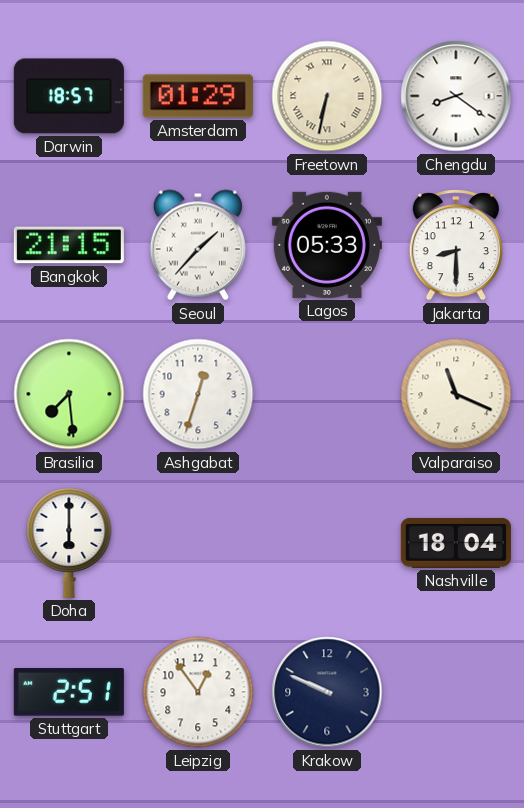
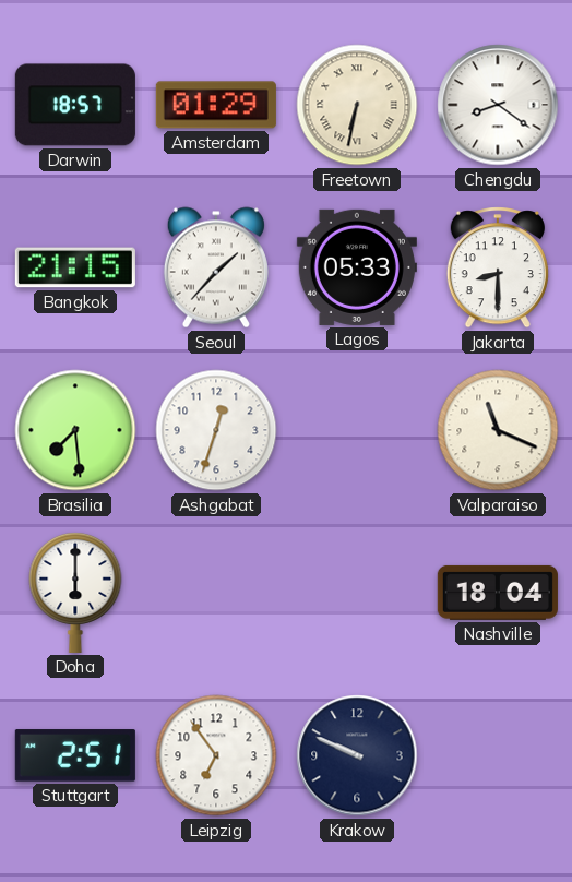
Leipzig: 12:54 -> 6:54 (216, 755)
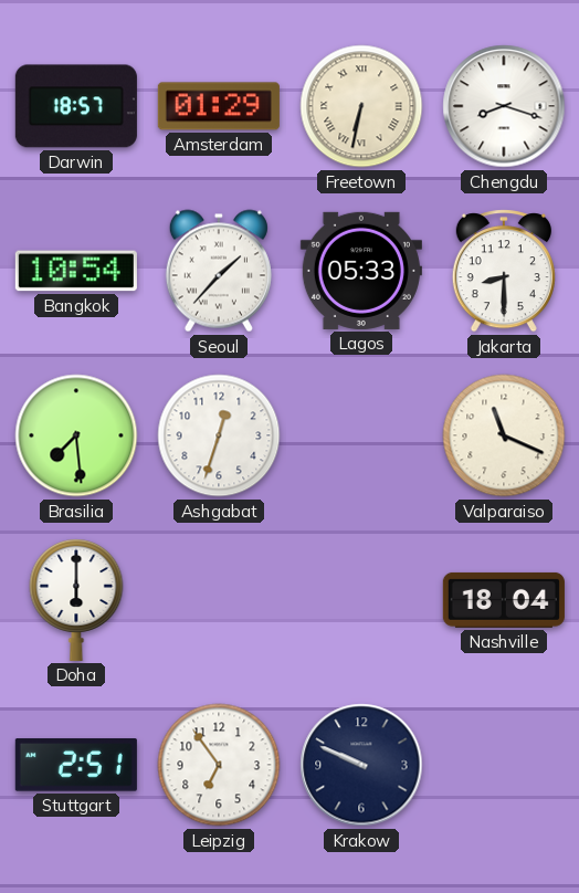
Chengdu: 8:21 -> 8:18 (504, 106)
Bangkok: 21:15 -> 10:54 (76, 271)
